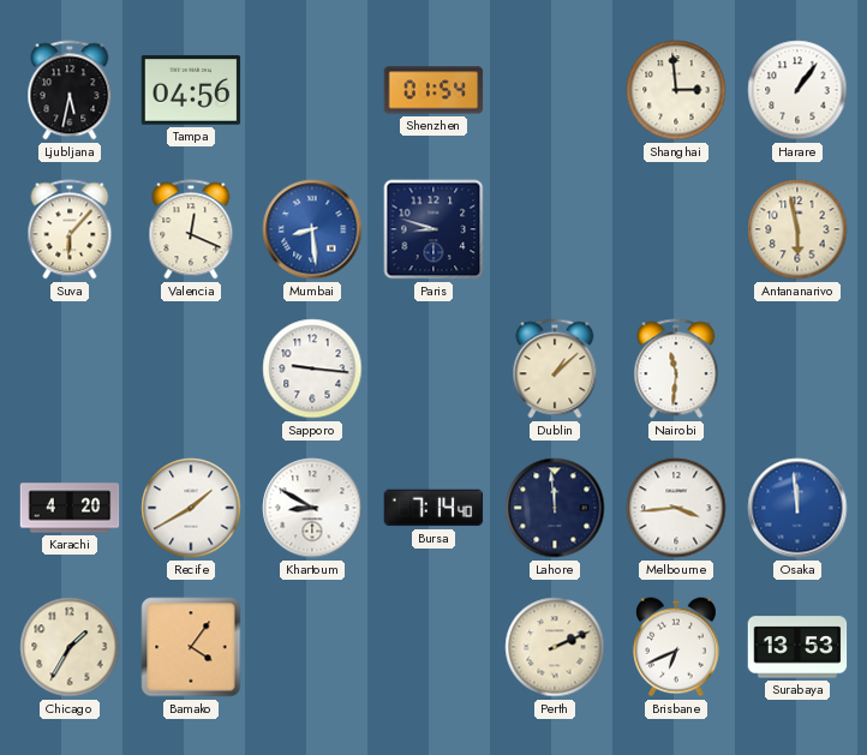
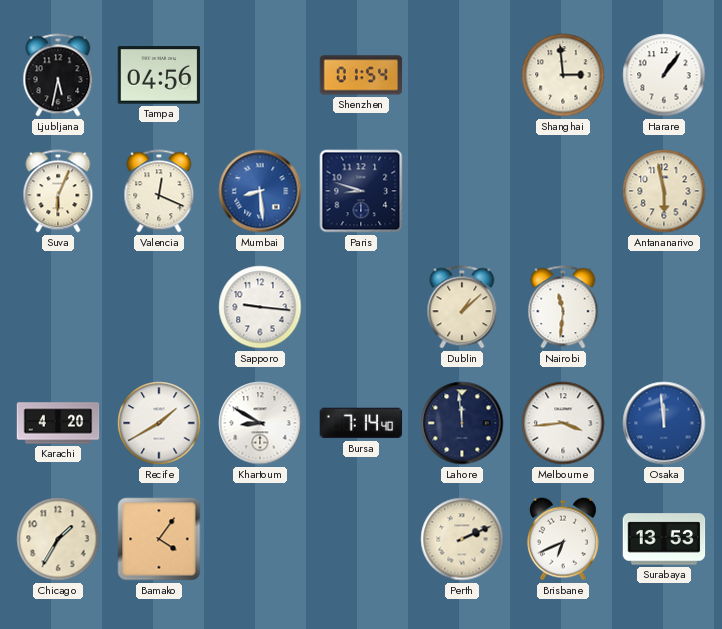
Suva: 6:07 -> 6:04 (58, 191)
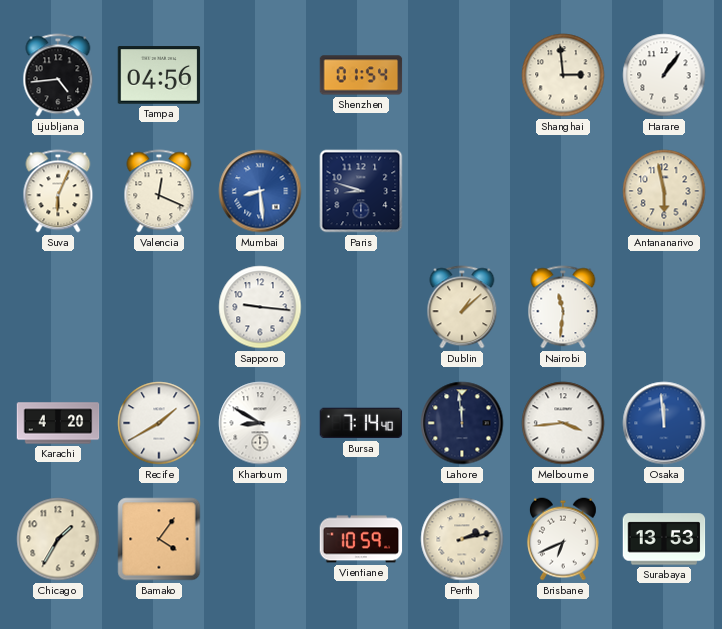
Ljubljana: 5:32 -> 4:44 (58, 75)
Vientiane: none -> 10:59 (361, 539)
Perth: 2:11 -> 2:13 (462, 539)
